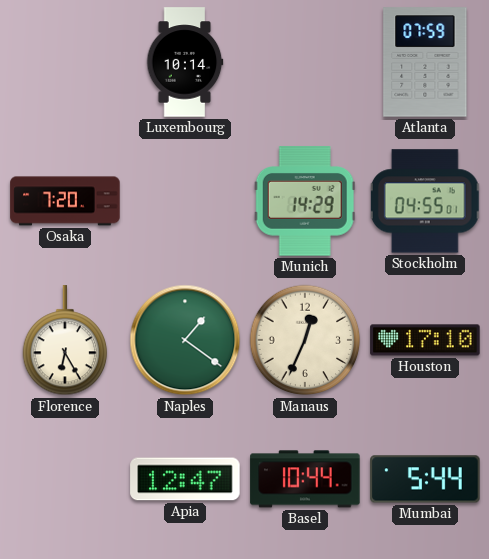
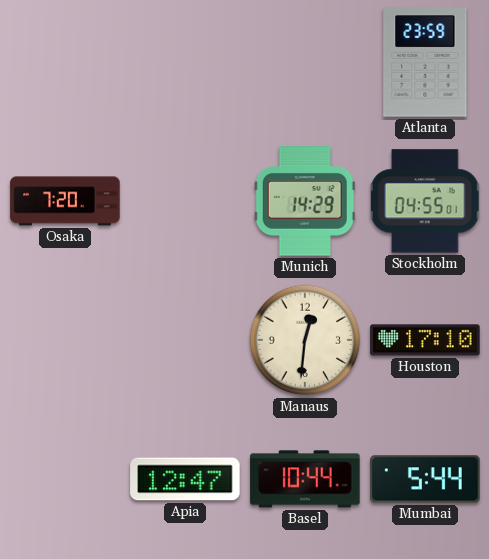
Luxembourg: 10:14 -> none (185, 62)
Atlanta: 07:59 -> 23:59 (425, 62)
Florence: 6:25 -> none (65, 341)
Naples: 1:21 -> none (185, 340)
Manaus: 12:34 -> 12:31 (305, 340)
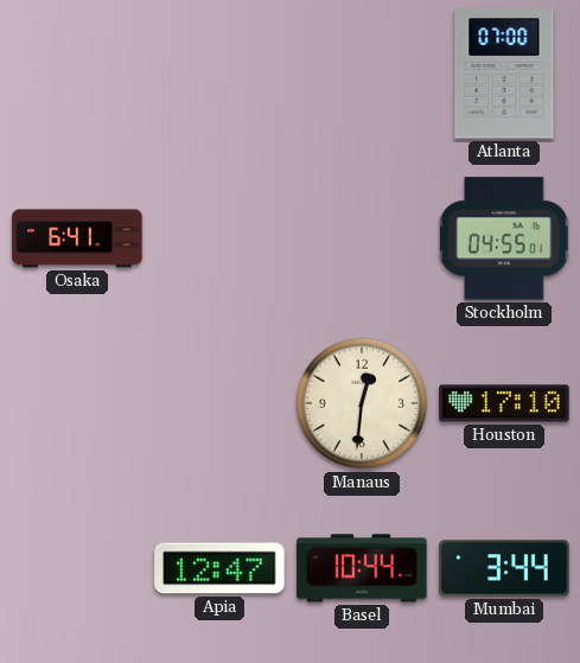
Atlanta: 23:59 -> 07:00 (504, 74)
Osaka: 7:20 -> 6:41 (77, 238)
Munich: 14:29 -> none (305, 201)
Mumbai: 5:44 -> 3:44 (504, 568)
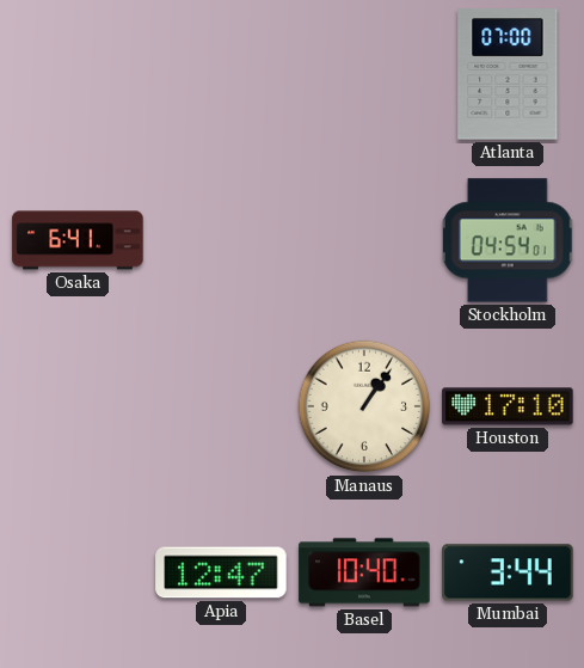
Stockholm: 04:55 -> 04:54 (508, 240)
Manaus: 12:31 -> 1:06 (364, 406)
Basel: 10:44 -> 10:40 (364, 572)
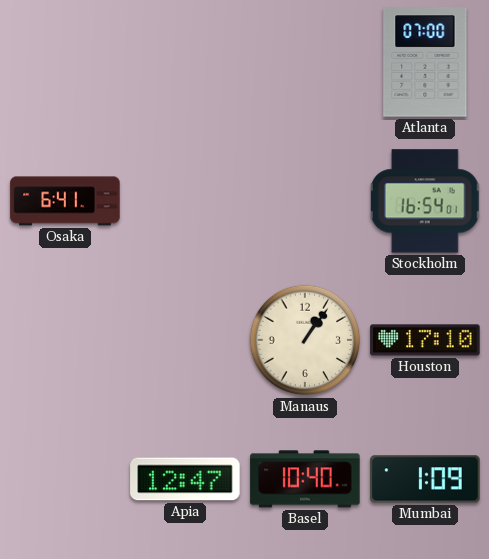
Stockholm: 04:54 -> 16:54 (425, 201)
Mumbai: 3:44 -> 1:09 (425, 479)
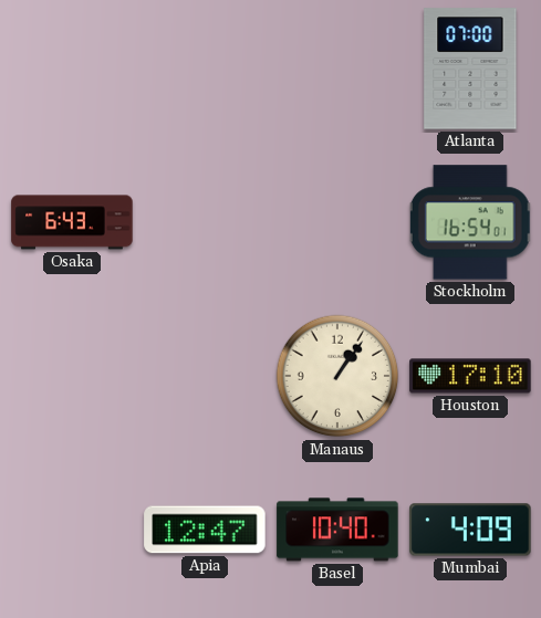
Osaka: 6:41 -> 6:43 (72, 222)
Mumbai: 1:09 -> 4:09 (470, 530)
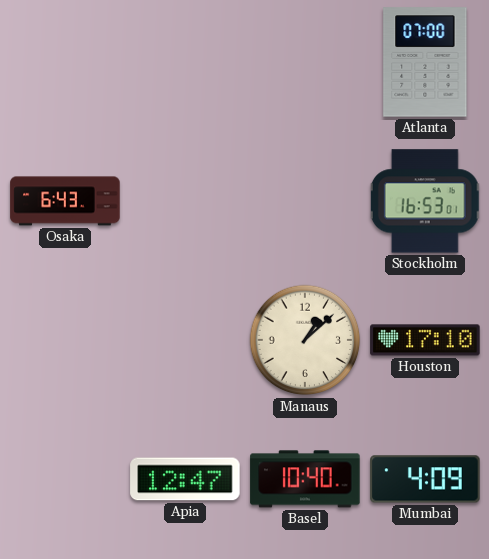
Stockholm: 16:54 -> 16:53 (425, 201)
Manaus: 1:06 -> 1:08 (305, 340)
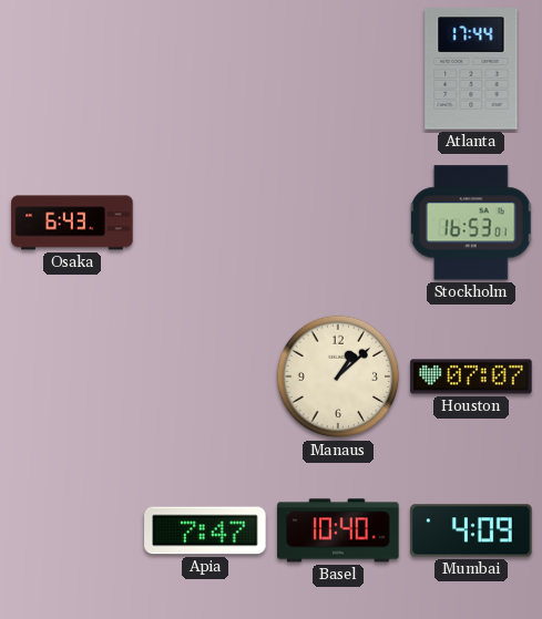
Atlanta: 07:00 -> 17:44 (471, 69)
Houston: 17:10 -> 07:07 (471, 376)
Apia: 12:47 -> 7:47 (205, 530)
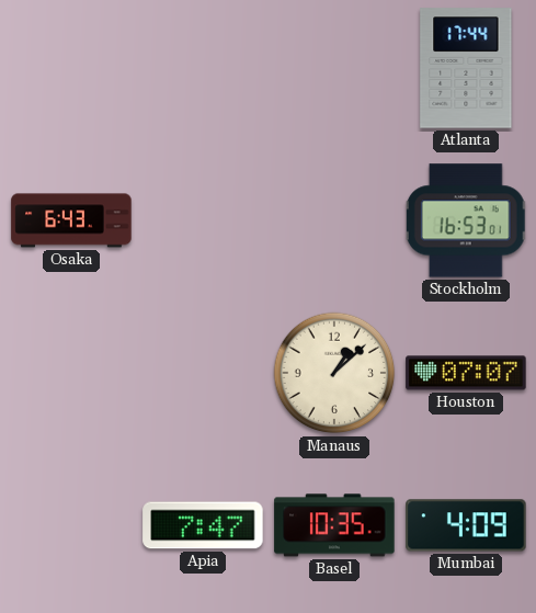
Basel: 10:40 -> 10:35 (334, 525)
